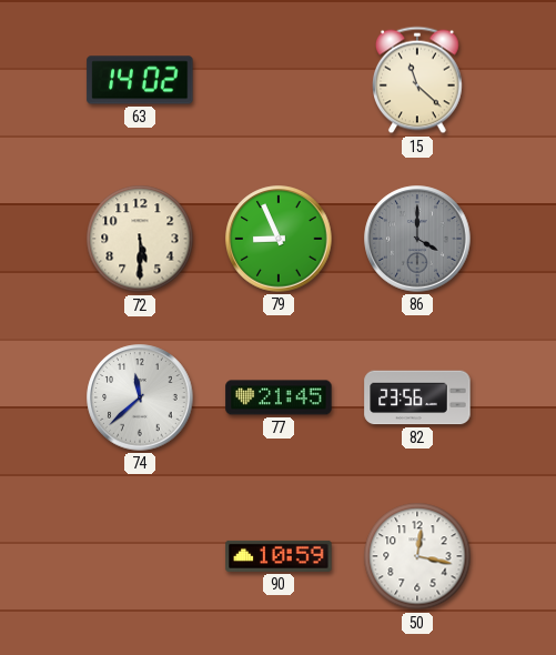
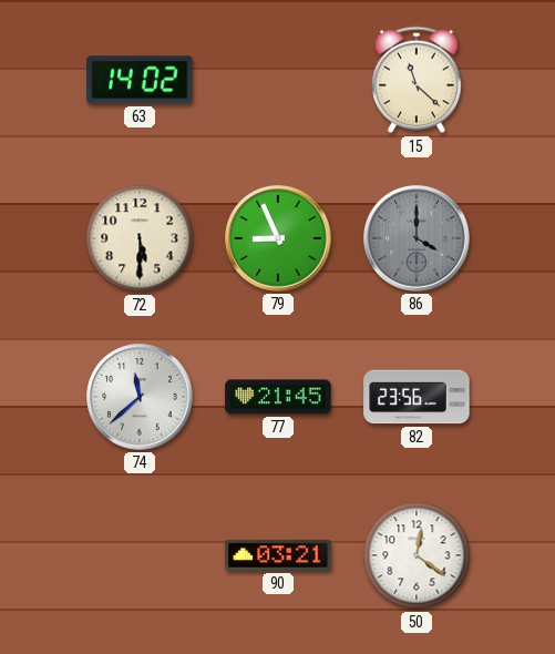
90: 10:59 -> 03:21 (278, 555)
50: 12:17 -> 12:21 (417, 555)
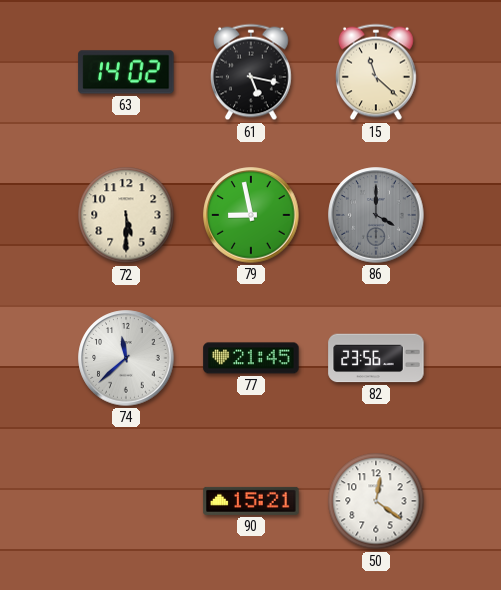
61: none -> 5:17 (252, 72)
79: 8:56 -> 8:58 (251, 215)
90: 03:21 -> 15:21 (251, 501)
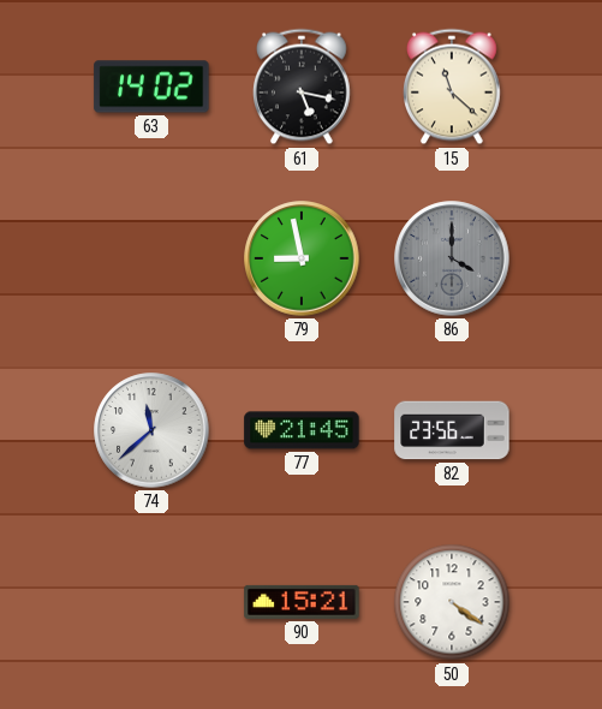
72: 5:30 -> none (126, 215)
50: 12:21 -> 4:21 (452, 602)
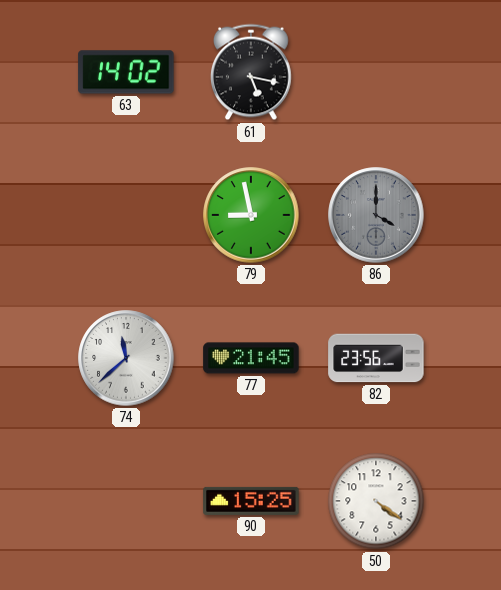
15: 11:22 -> none (453, 87)
90: 15:21 -> 15:25 (251, 501)
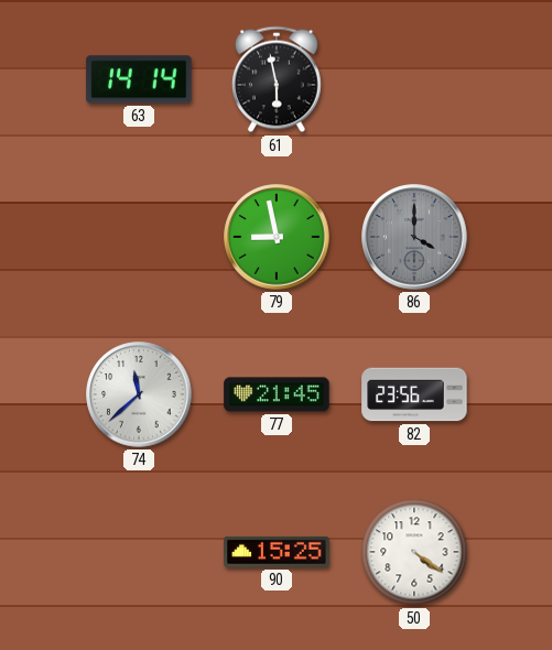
63: 14:02 -> 14:14 (139, 79)
61: 5:17 -> 5:58 (278, 79)
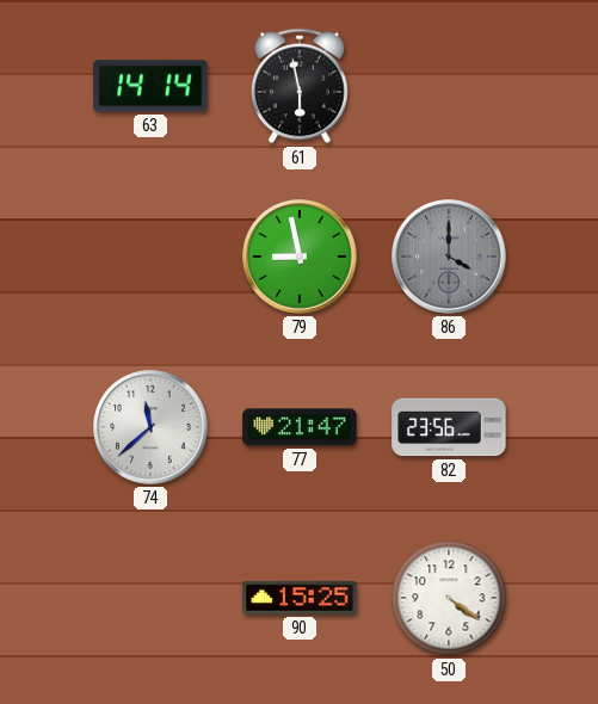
77: 21:45 -> 21:47 (300, 427)
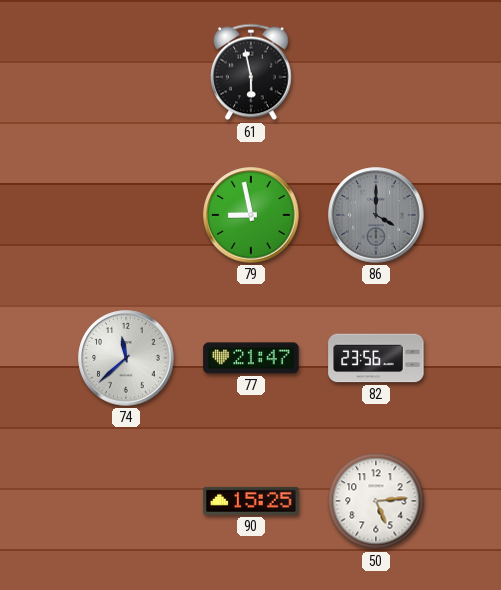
63: 14:14 -> none (150, 86)
50: 4:21 -> 5:14 (376, 501)
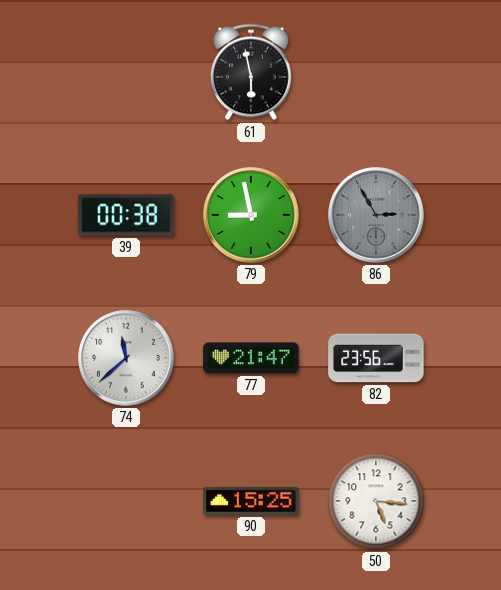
39: none -> 00:38 (126, 215)
86: 4:00 -> 2:55 (376, 215)
50: 5:14 -> 5:16 (376, 501)
